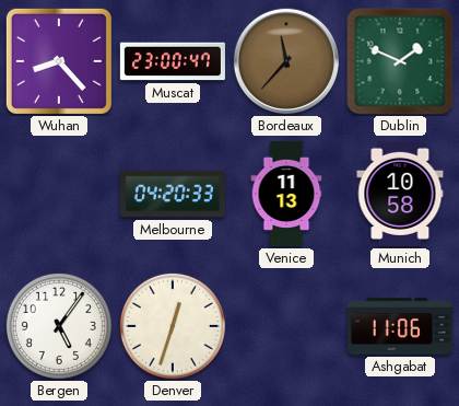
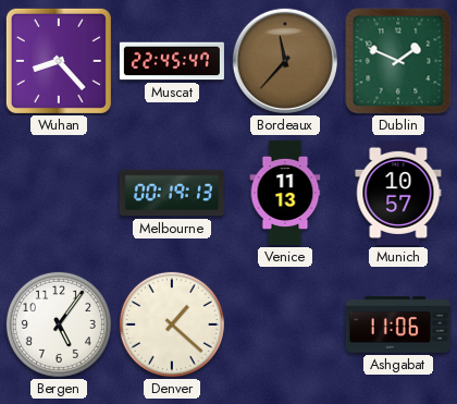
Muscat: 23:00 -> 22:45 (172, 61)
Melbourne: 04:20 -> 00:19 (172, 193)
Munich: 10:58 -> 10:57 (398, 193)
Denver: 12:33 -> 1:22 (172, 325)
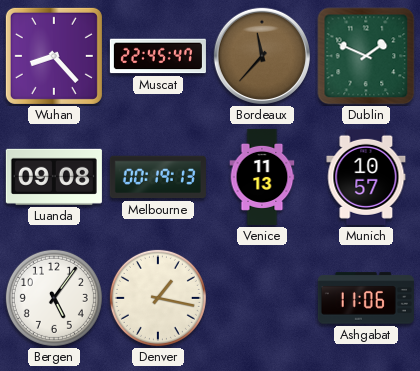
Luanda: none -> 09:08 (54, 177)
Denver: 1:22 -> 1:17 (158, 298)
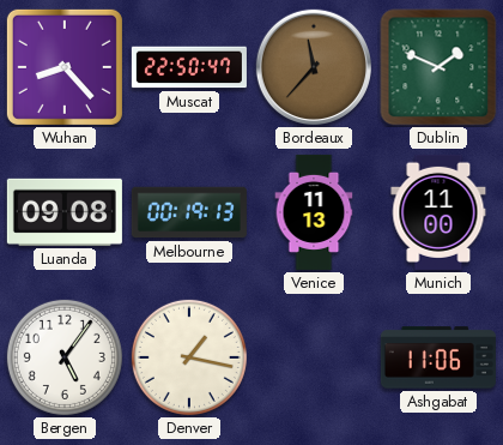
Muscat: 22:45 -> 22:50 (189, 67)
Munich: 10:57 -> 11:00 (438, 212)
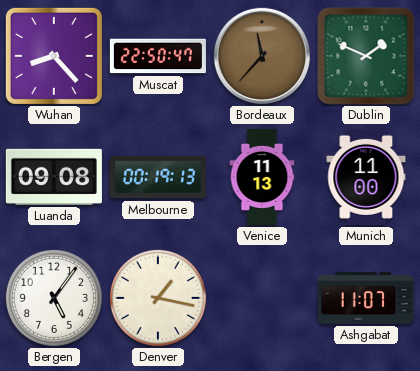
Ashgabat: 11:06 -> 11:07 (366, 298)
